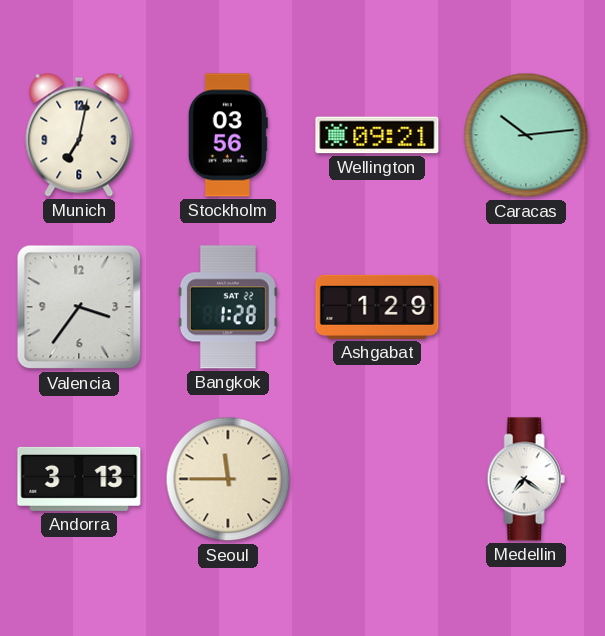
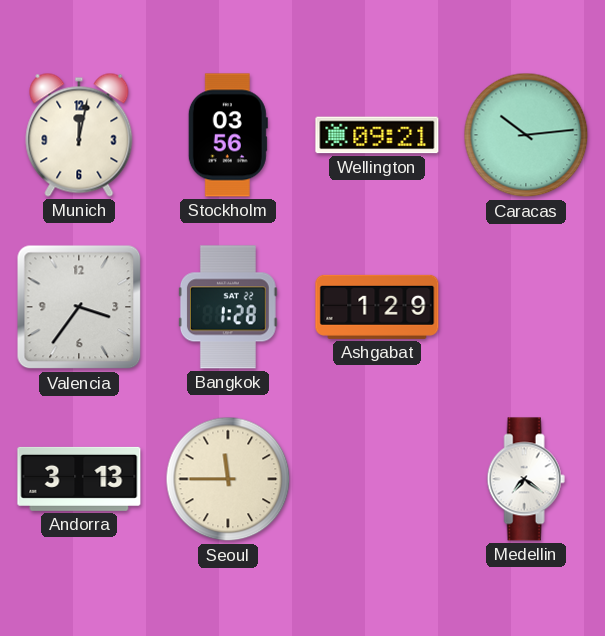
Munich: 7:02 -> 12:02 (79, 135)
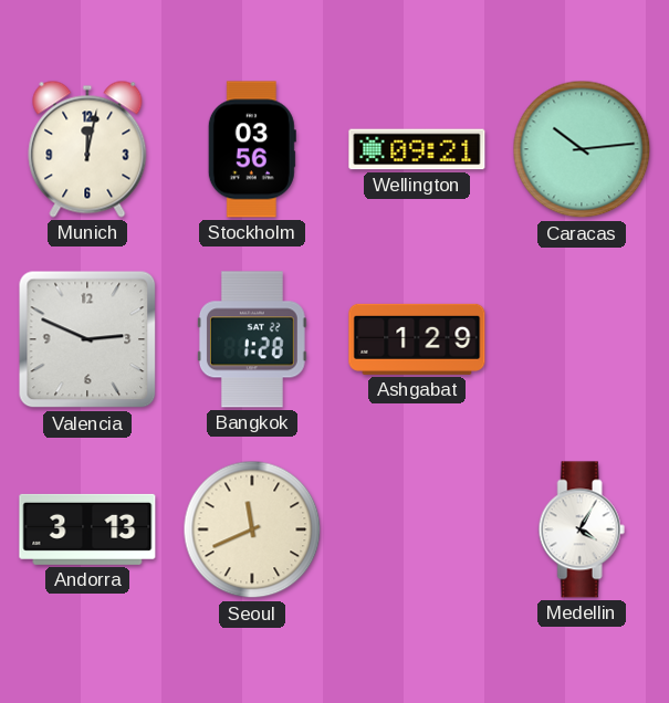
Valencia: 3:36 -> 2:49 (87, 339)
Seoul: 11:45 -> 11:41 (252, 529)
Medellin: 7:21 -> 4:05 (582, 529)
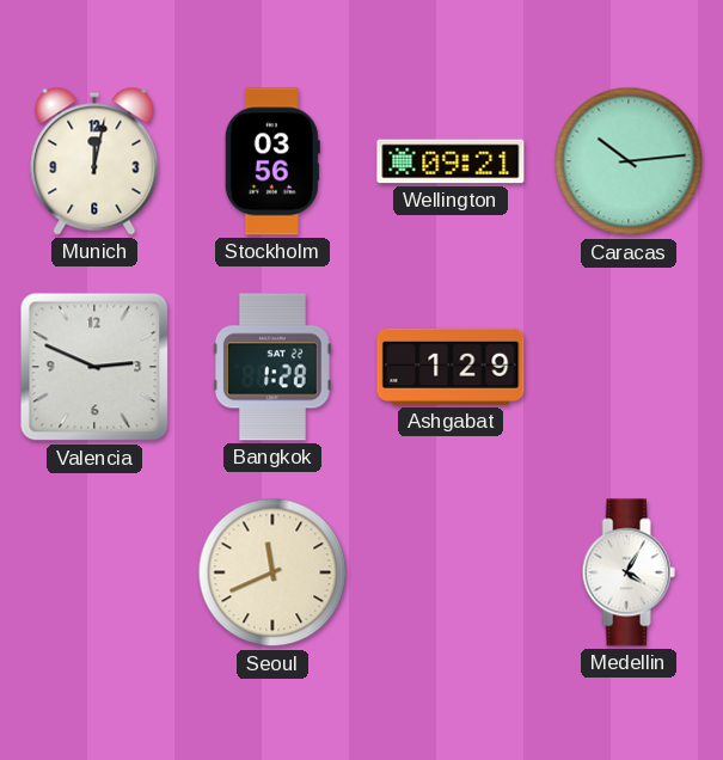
Andorra: 3:13 -> none (87, 529)
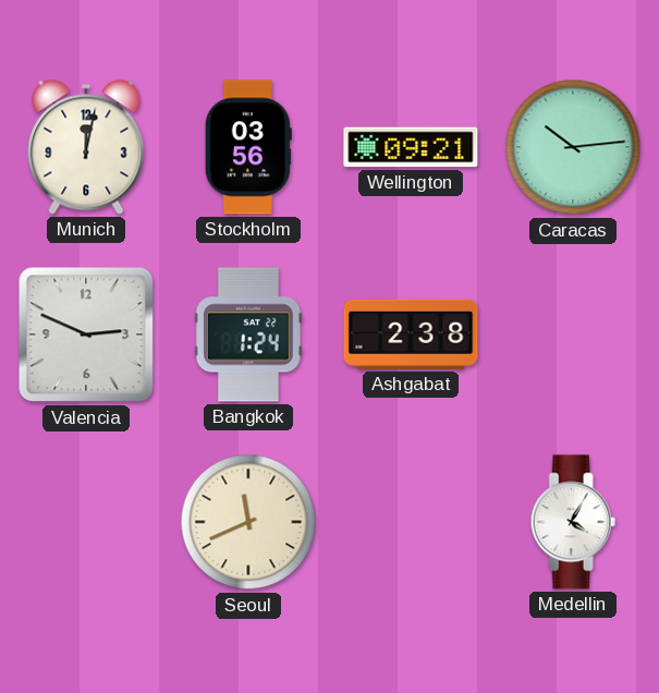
Bangkok: 1:28 -> 1:24 (248, 335)
Ashgabat: 1:29 -> 2:38 (411, 335)
